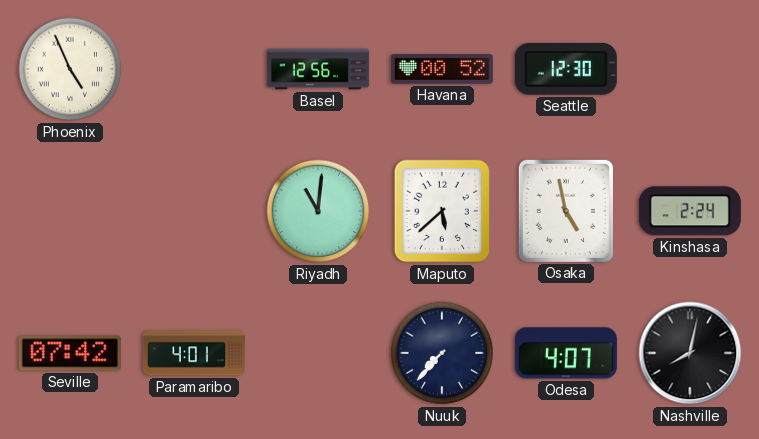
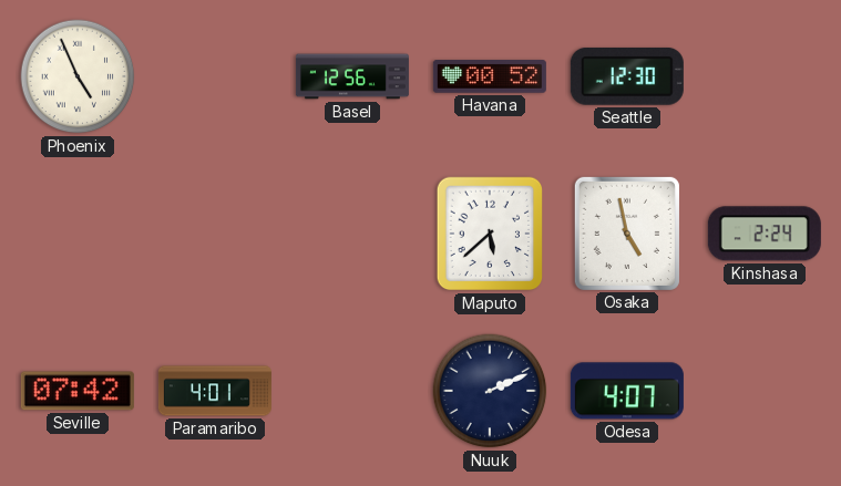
Riyadh: 11:01 -> none (318, 211)
Nuuk: 7:37 -> 2:11 (490, 391)
Nashville: 8:02 -> none (690, 353)
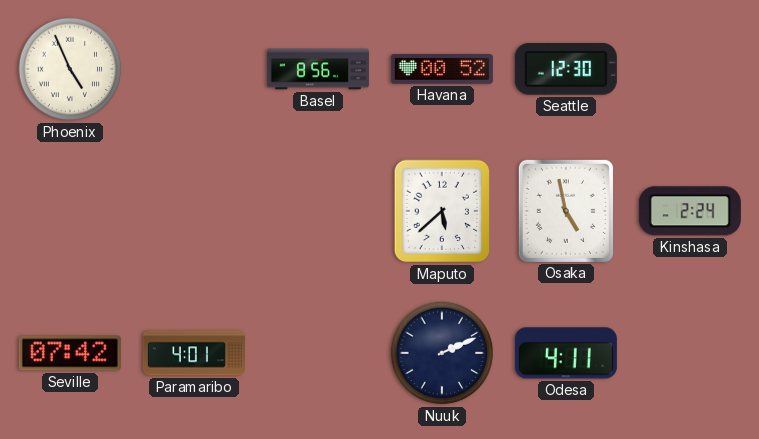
Basel: 12:56 -> 8:56 (318, 69)
Odesa: 4:07 -> 4:11 (566, 353)
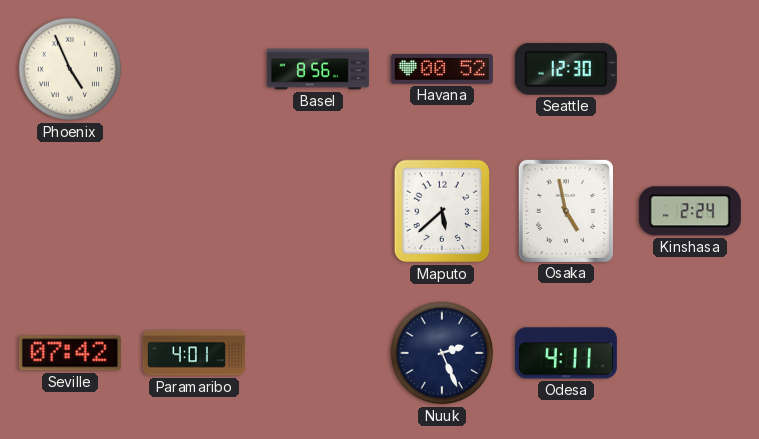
Nuuk: 2:11 -> 2:26 (442, 353)
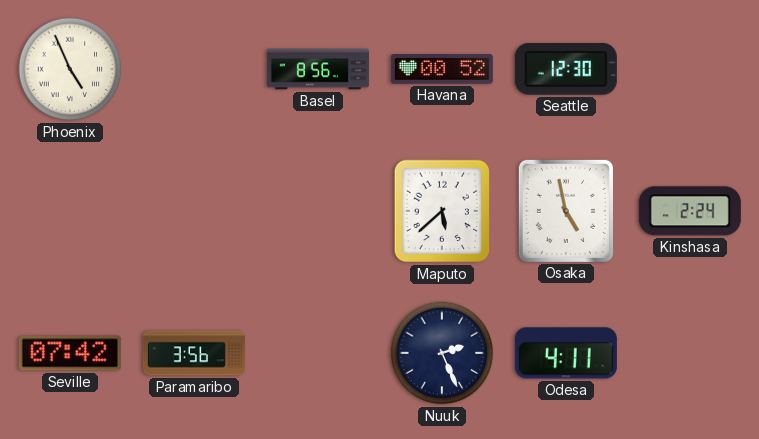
Paramaribo: 4:01 -> 3:56 (194, 353)
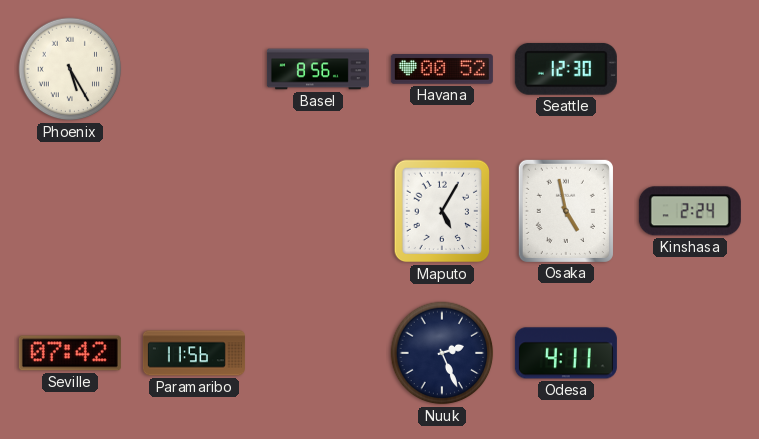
Phoenix: 4:56 -> 5:25 (70, 69)
Maputo: 5:38 -> 5:05 (442, 211)
Paramaribo: 3:56 -> 11:56 (194, 353)
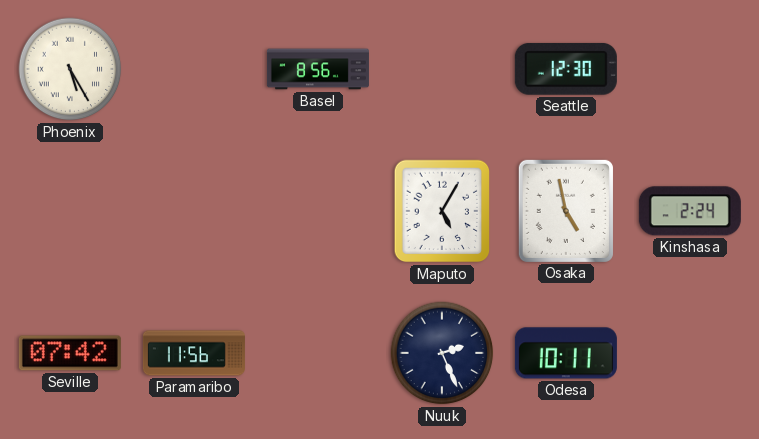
Havana: 00:52 -> none (442, 69)
Odesa: 4:11 -> 10:11 (566, 353)
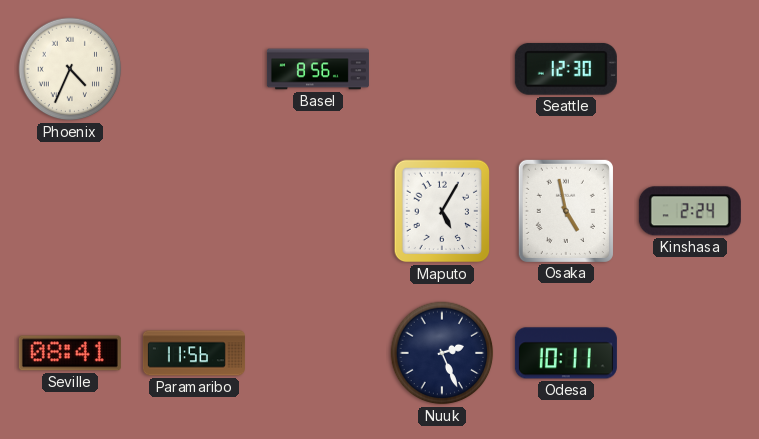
Phoenix: 5:25 -> 4:34 (70, 69)
Seville: 07:42 -> 08:41 (70, 353)
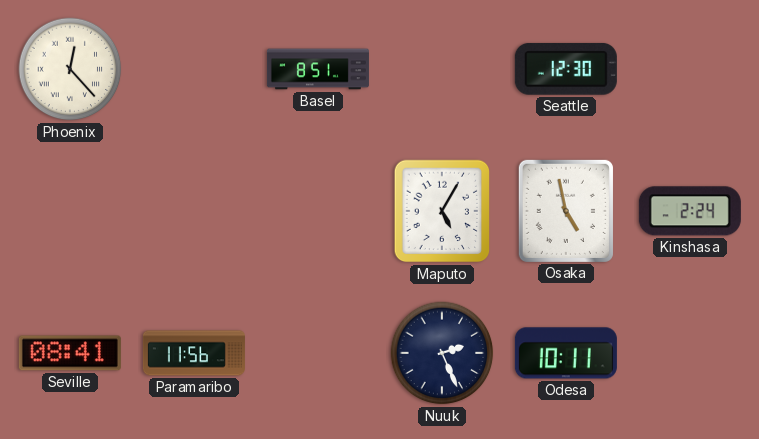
Phoenix: 4:34 -> 12:23 (70, 69)
Basel: 8:56 -> 8:51 (318, 69)
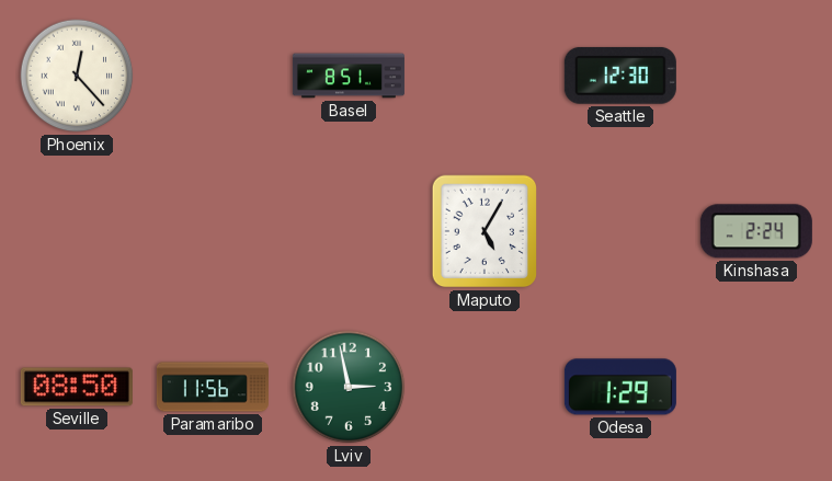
Osaka: 4:58 -> none (566, 211)
Seville: 08:41 -> 08:50 (77, 387)
Lviv: none -> 2:58 (349, 387)
Nuuk: 2:26 -> none (442, 353)
Odesa: 10:11 -> 1:29 (620, 387)
